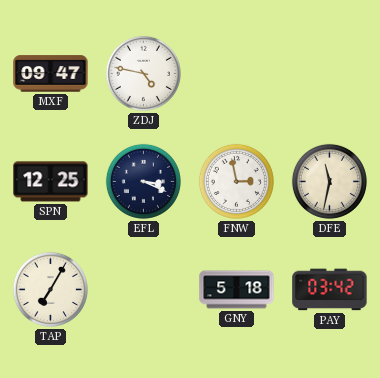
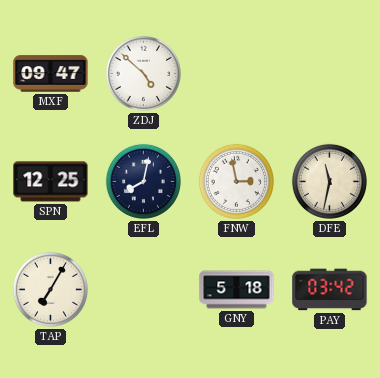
ZDJ: 4:47 -> 4:52 (143, 73)
EFL: 3:19 -> 8:02 (143, 181)
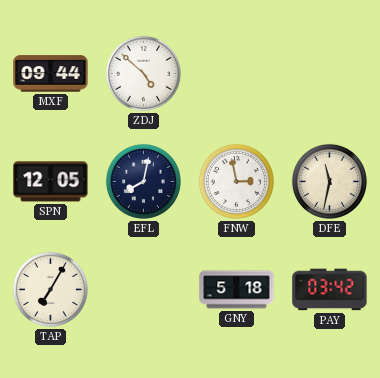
MXF: 09:47 -> 09:44 (51, 74)
SPN: 12:25 -> 12:05 (51, 182)
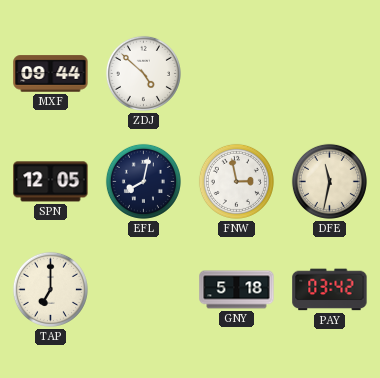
TAP: 7:05 -> 7:00 (50, 289)
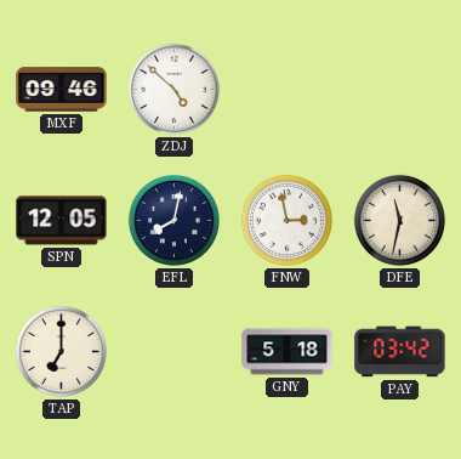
MXF: 09:44 -> 09:46 (62, 90)
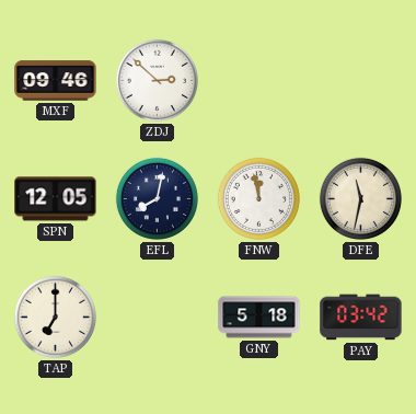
ZDJ: 4:52 -> 2:52 (157, 80)
FNW: 2:58 -> 11:58 (258, 198)
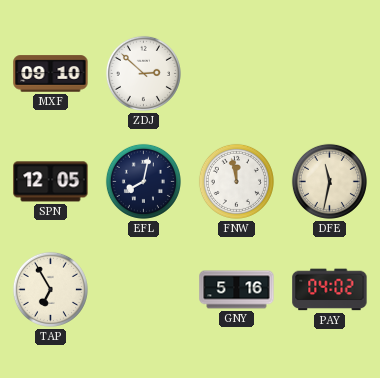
MXF: 09:46 -> 09:10 (51, 74)
TAP: 7:00 -> 6:55 (50, 289)
GNY: 5:18 -> 5:16 (237, 290)
PAY: 03:42 -> 04:02 (330, 290)
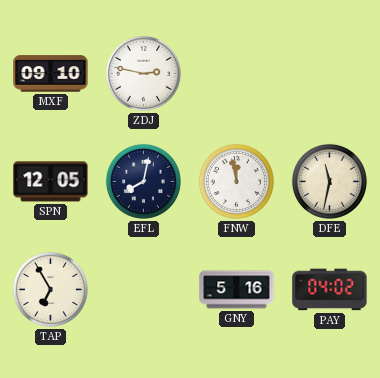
ZDJ: 2:52 -> 2:47 (143, 73)
